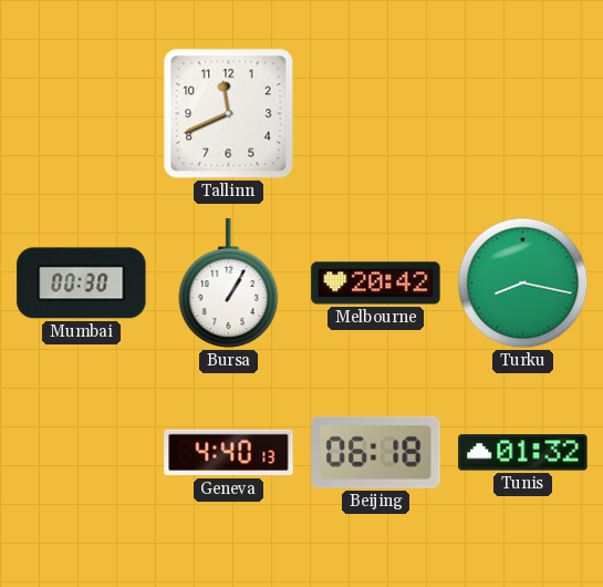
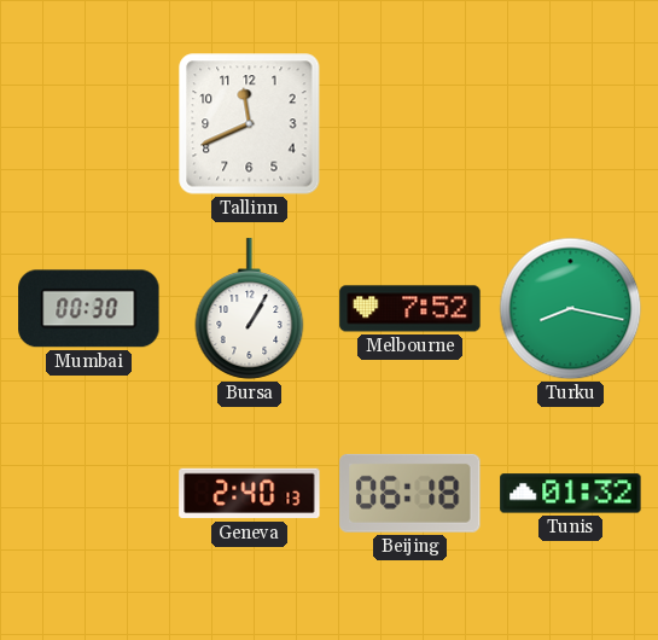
Melbourne: 20:42 -> 7:52 (410, 309)
Geneva: 4:40 -> 2:40 (250, 494)
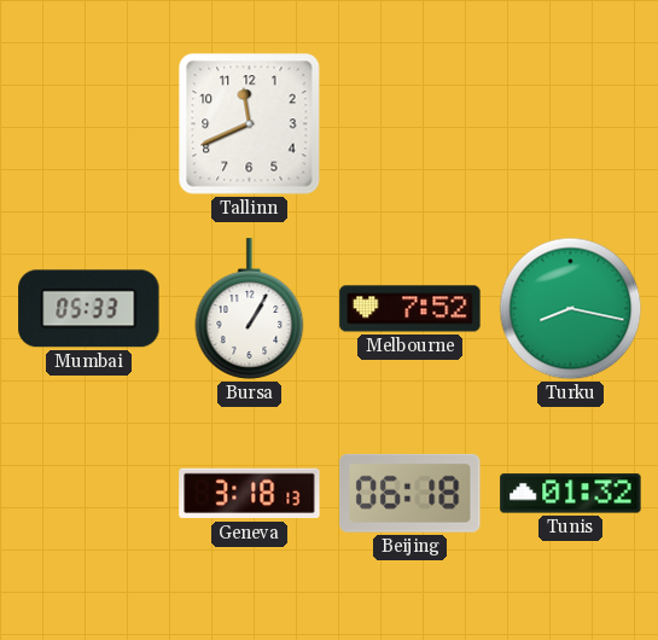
Mumbai: 00:30 -> 05:33 (89, 309)
Geneva: 2:40 -> 3:18 (250, 494)
